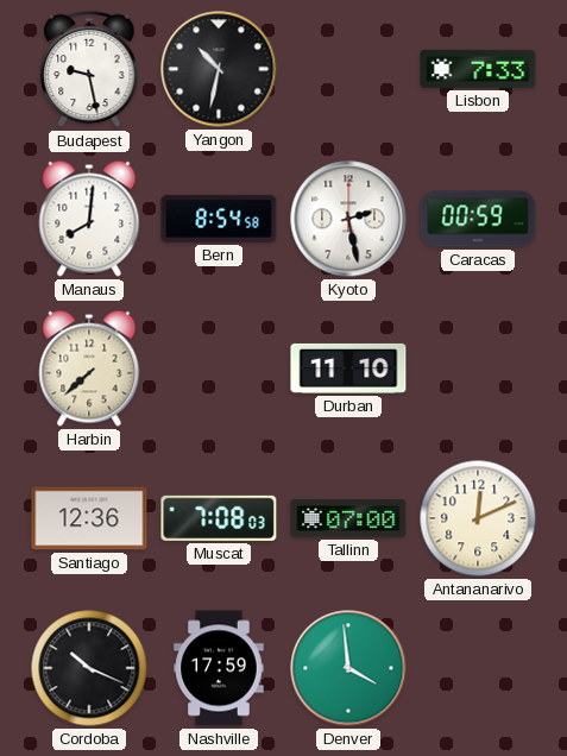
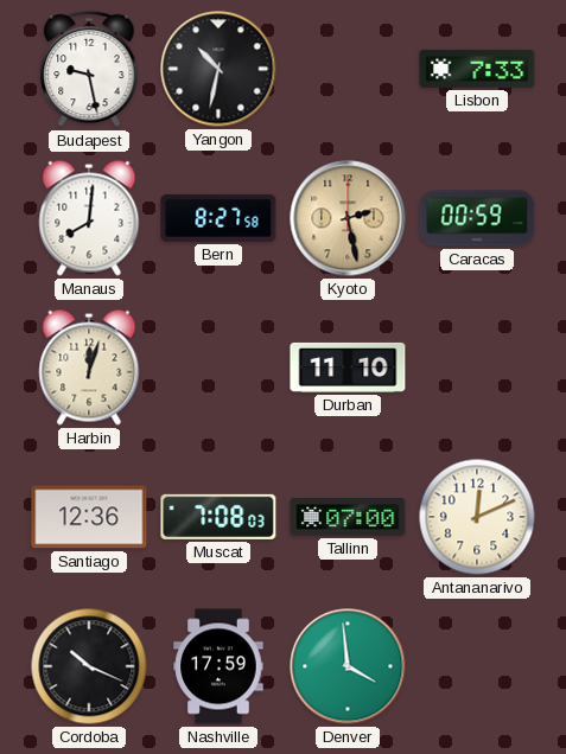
Bern: 8:54 -> 8:27 (218, 218)
Kyoto dial: white -> champagne (348, 218)
Harbin: 7:38 -> 12:03 (89, 368)
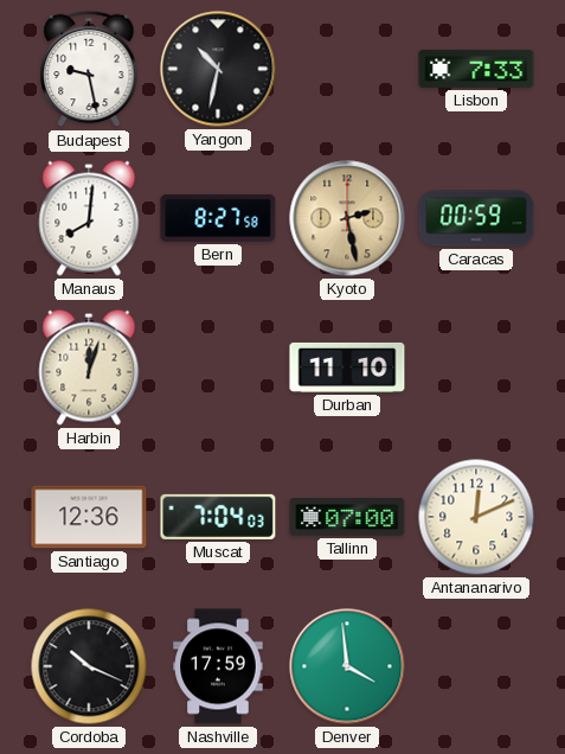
Muscat: 7:08 -> 7:04 (218, 517)
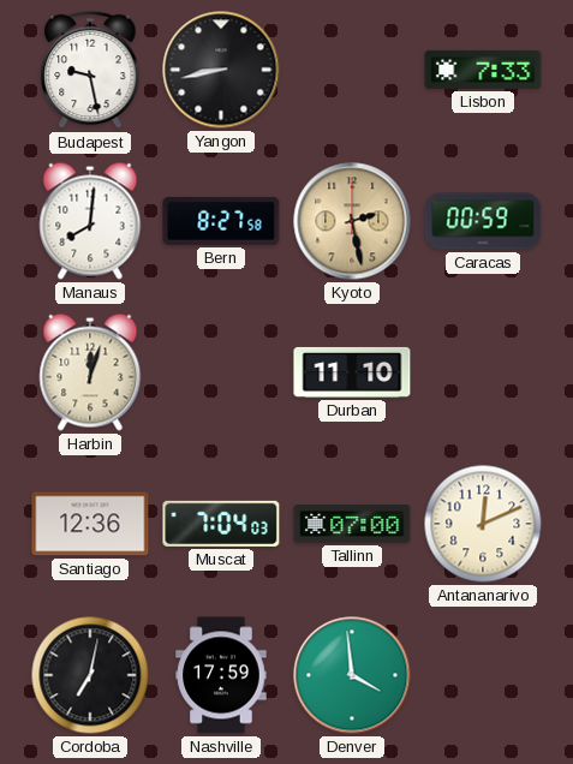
Yangon: 10:32 -> 8:43 (221, 70)
Cordoba: 10:19 -> 7:02 (90, 675)
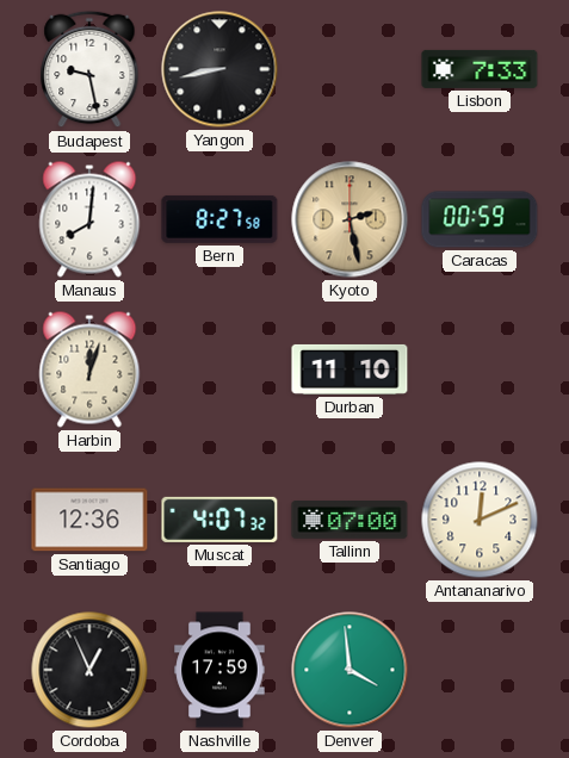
Muscat: 7:04 -> 4:07 (219, 520)
Cordoba: 7:02 -> 12:56 (89, 670)
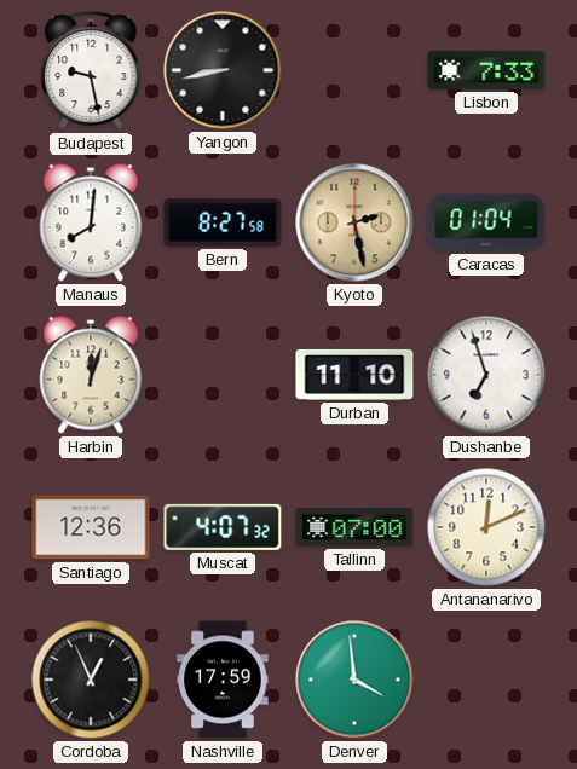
Caracas: 00:59 -> 01:04 (486, 222)
Dushanbe: none -> 6:57 (486, 375)
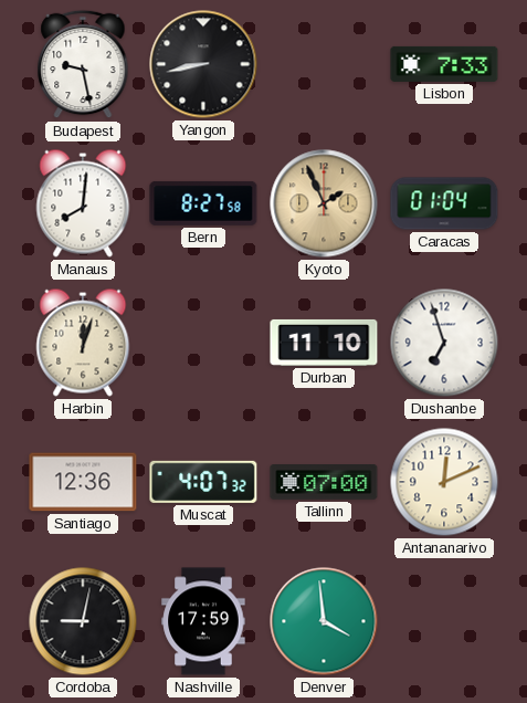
Kyoto: 2:28 -> 1:56 (324, 203)
Cordoba: 12:56 -> 9:02 (83, 621)
